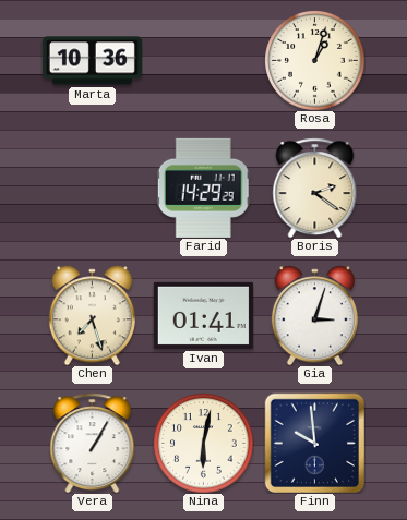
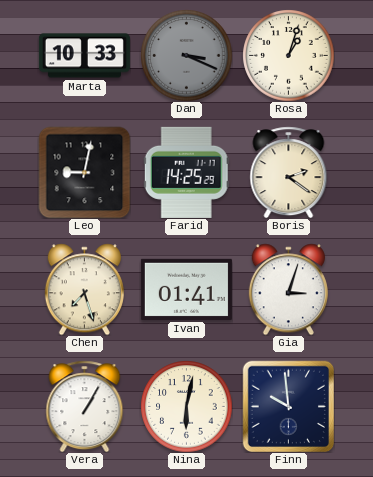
Marta: 10:36 -> 10:33 (84, 56)
Dan: none -> 3:19 (186, 55)
Leo: none -> 9:02 (84, 172)
Farid: 14:29 -> 14:25 (186, 172)
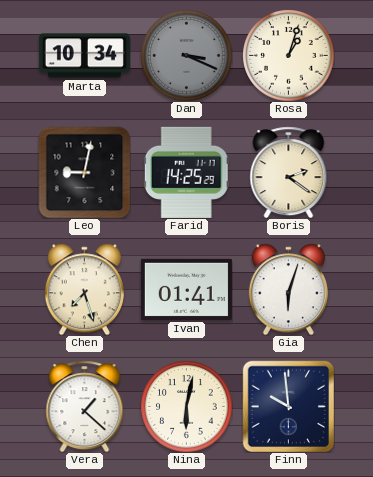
Marta: 10:33 -> 10:34 (84, 56)
Gia: 3:03 -> 6:03 (288, 289)
Vera: 1:05 -> 1:22 (85, 406)
